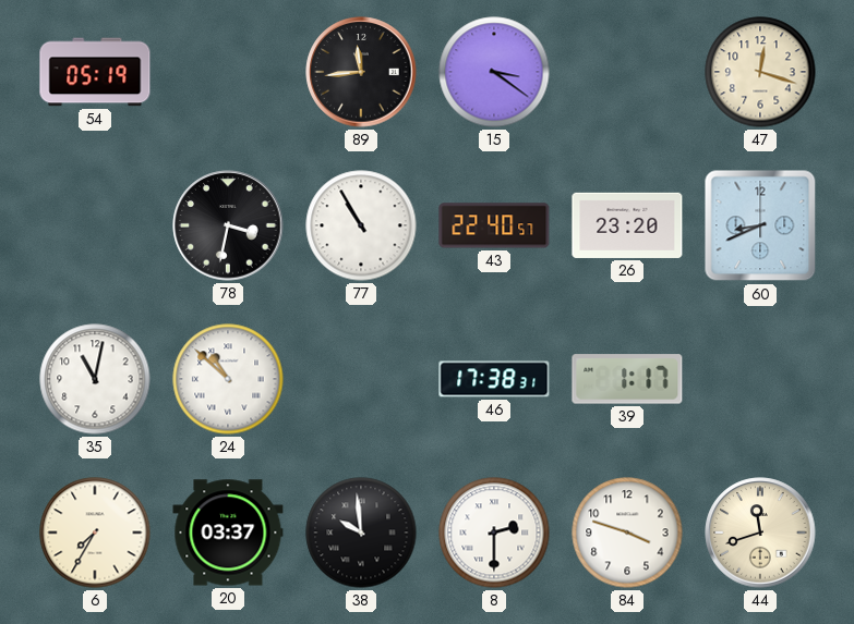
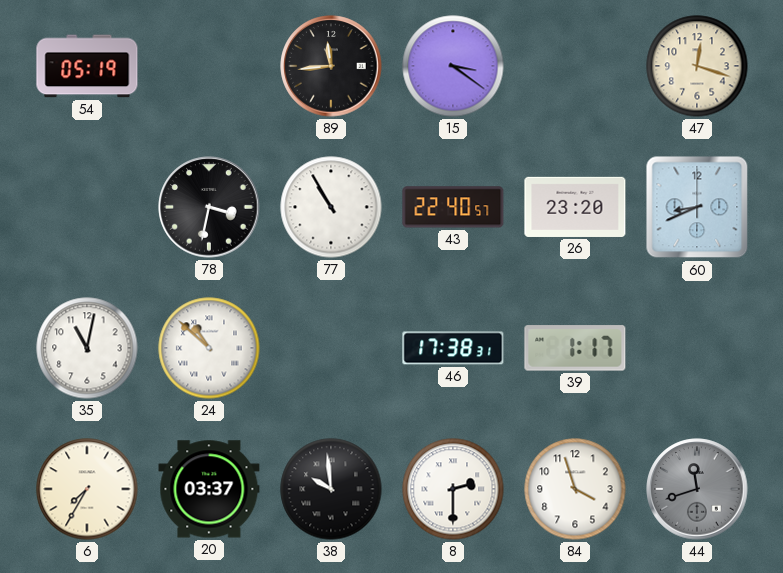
84: 3:48 -> 3:57 (575, 489)
44 dial: cream -> grey (697, 489)
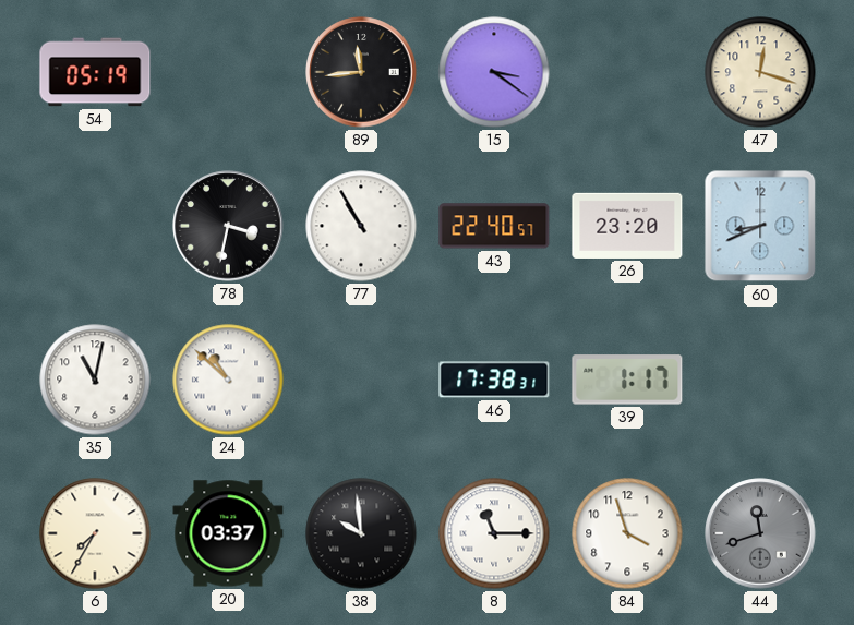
8: 2:30 -> 11:15 (494, 533)
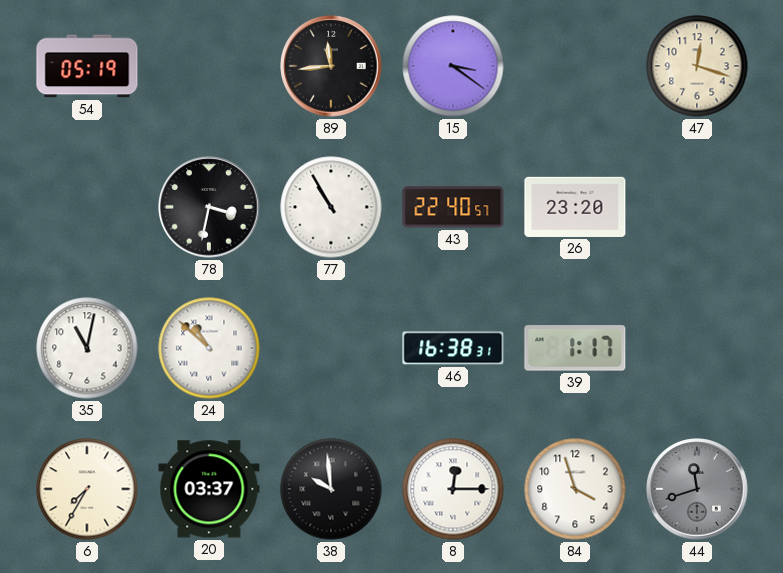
60: 8:41 -> none (760, 226)
46: 17:38 -> 16:38 (453, 348)
8: 11:15 -> 12:15 (453, 489)
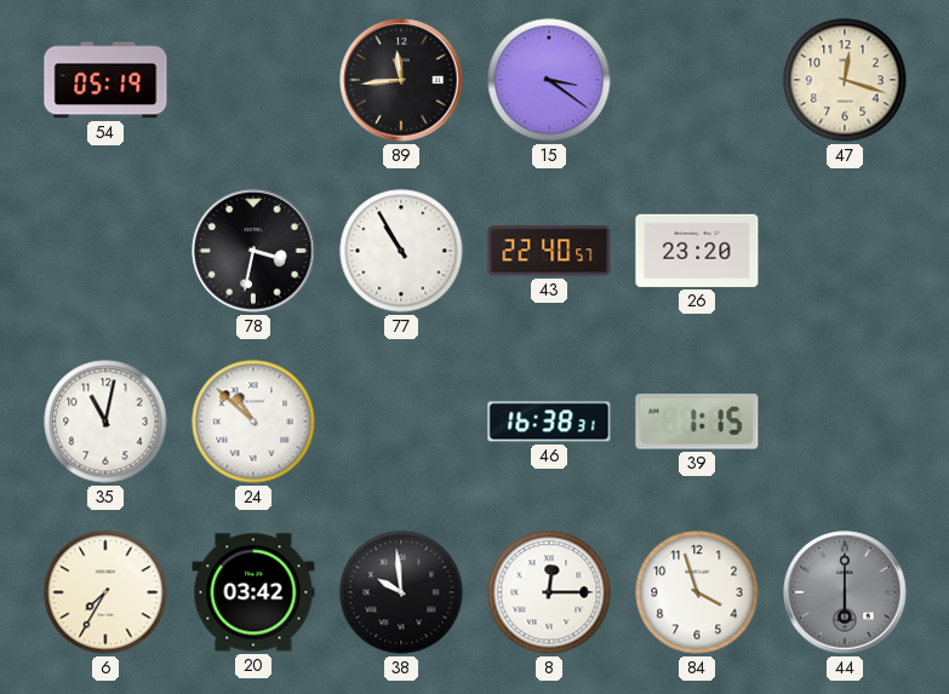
39: 1:17 -> 1:15 (697, 421)
20: 03:37 -> 03:42 (253, 592)
44: 11:42 -> 6:00 (845, 592)
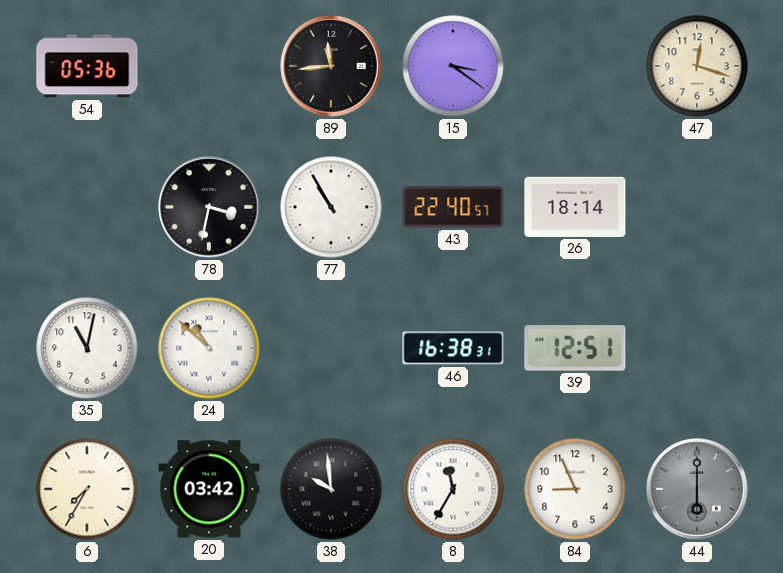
54: 05:19 -> 05:36 (87, 66)
26: 23:20 -> 18:14 (575, 207)
39: 1:15 -> 12:51 (575, 348)
8: 12:15 -> 11:35 (453, 489)
84: 3:57 -> 8:56 (575, 489)
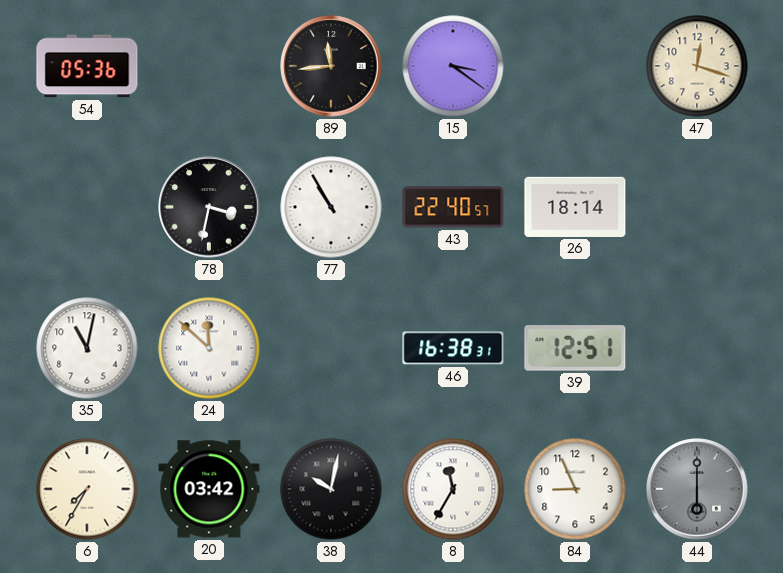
24: 10:52 -> 11:52 (209, 348)
38: 9:59 -> 10:02 (331, 489)
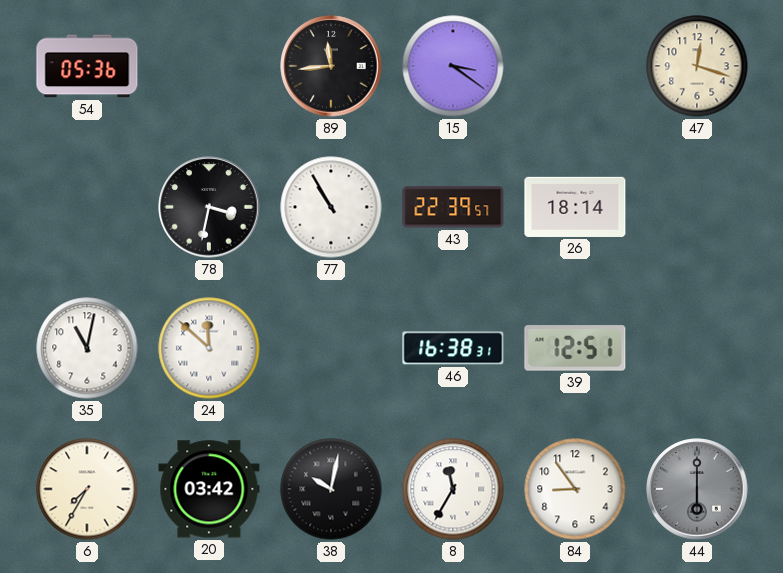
43: 22:40 -> 22:39 (453, 207)
84: 8:56 -> 8:54 (575, 489)
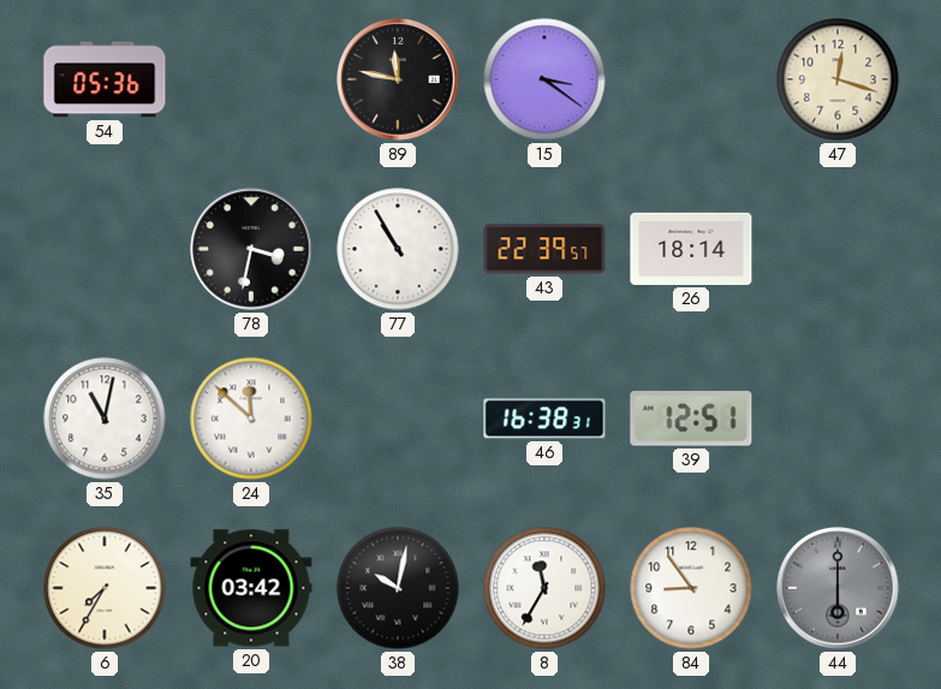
89: 11:44 -> 11:47 (398, 79)
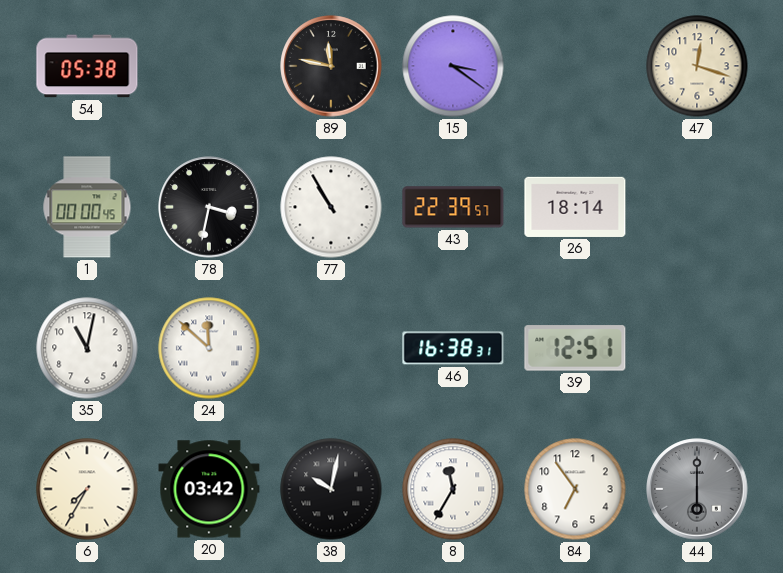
54: 05:36 -> 05:38 (87, 66)
1: none -> 00:00 (87, 207)
84: 8:54 -> 6:54 (575, 489)
